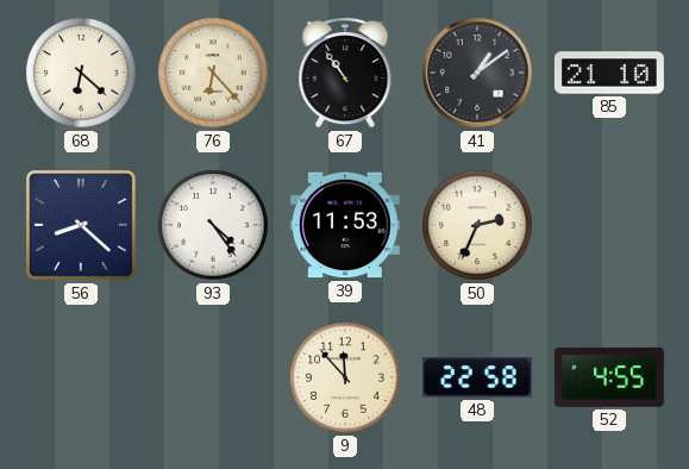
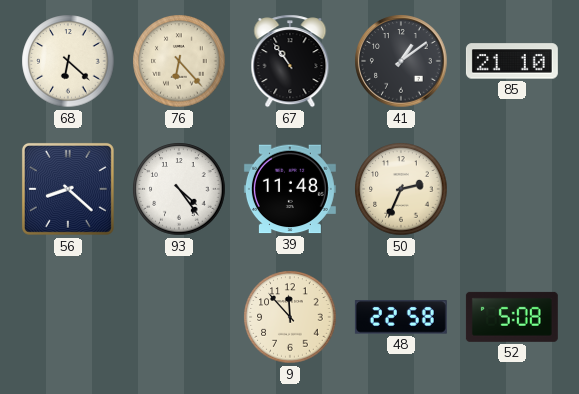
39: 11:53 -> 11:48 (290, 189)
52: 4:55 -> 5:08 (512, 317)
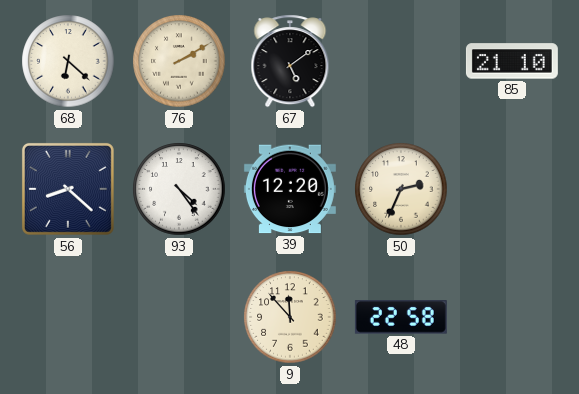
76: 6:23 -> 2:10 (179, 61)
67: 10:54 -> 5:09 (290, 61)
41: 1:09 -> none (401, 61)
39: 11:48 -> 12:20 (290, 189)
52: 5:08 -> none (512, 317)
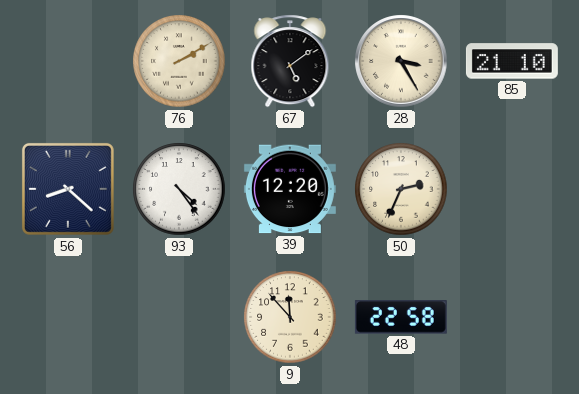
68: 6:22 -> none (68, 61)
28: none -> 3:25 (401, 61)
